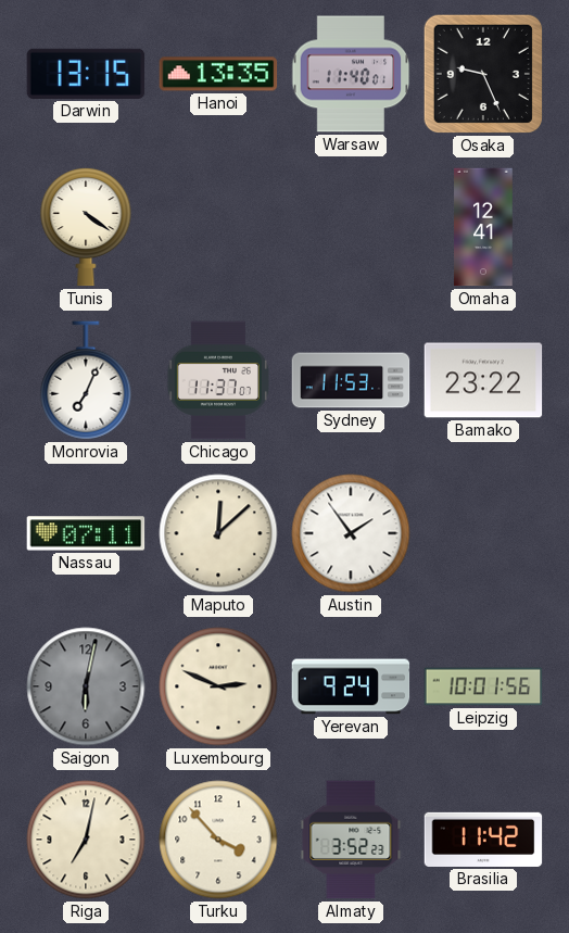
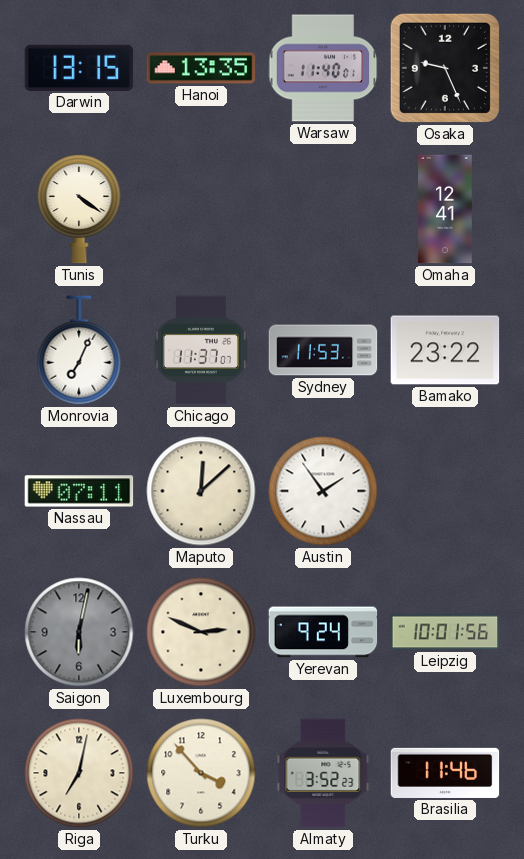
Brasilia: 11:42 -> 11:46 (445, 773)
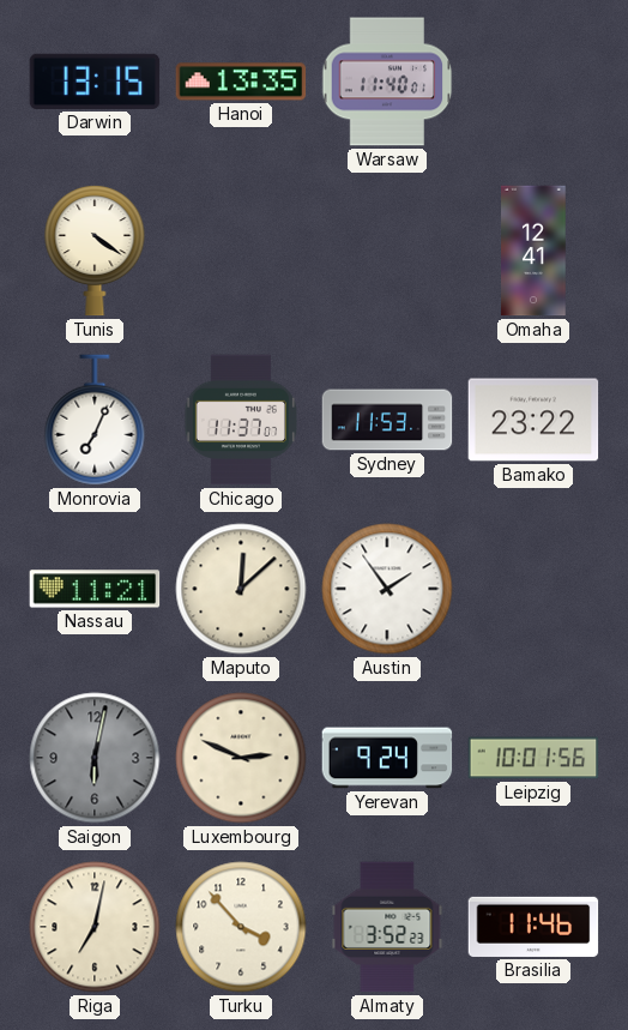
Osaka: 9:26 -> none (445, 68)
Nassau: 07:11 -> 11:21 (95, 589)
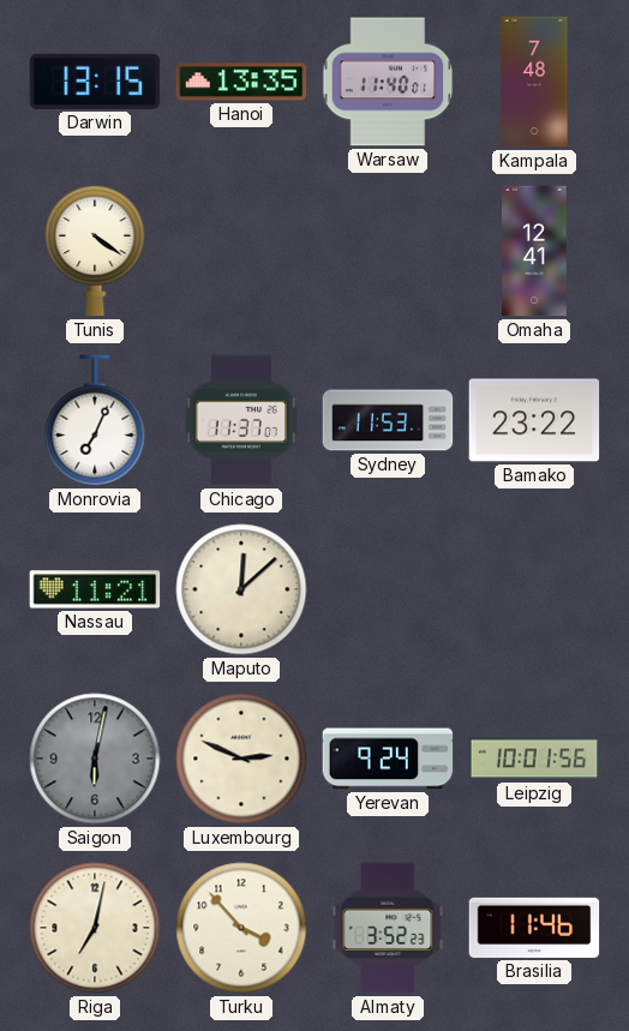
Kampala: none -> 7:48 (534, 82)
Austin: 1:54 -> none (387, 589)
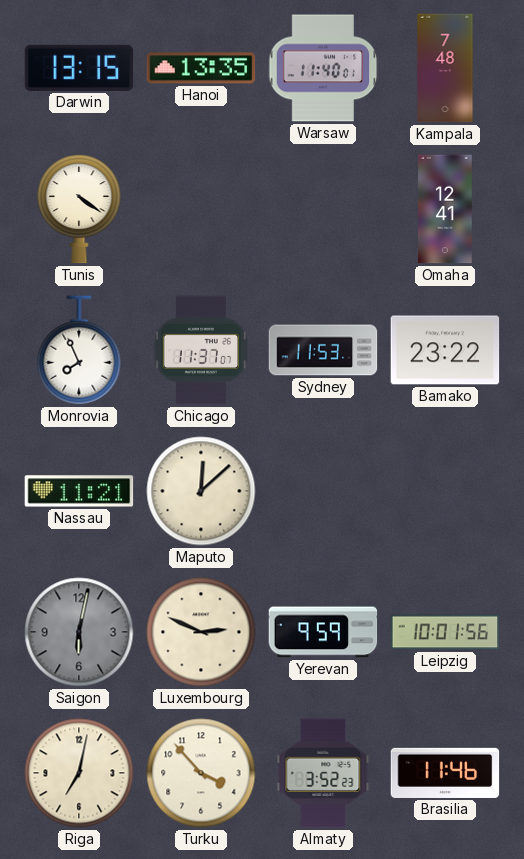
Monrovia: 7:04 -> 7:56 (79, 350)
Yerevan: 9:24 -> 9:59 (323, 632)
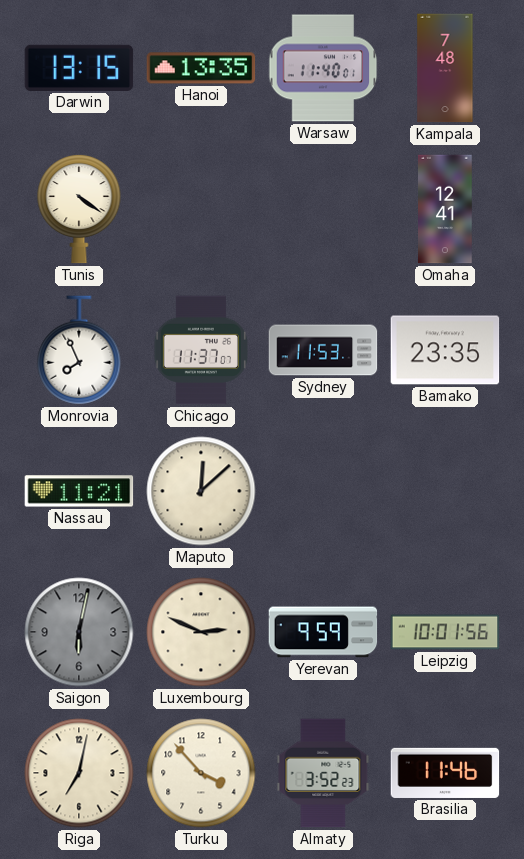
Bamako: 23:22 -> 23:35 (445, 350)
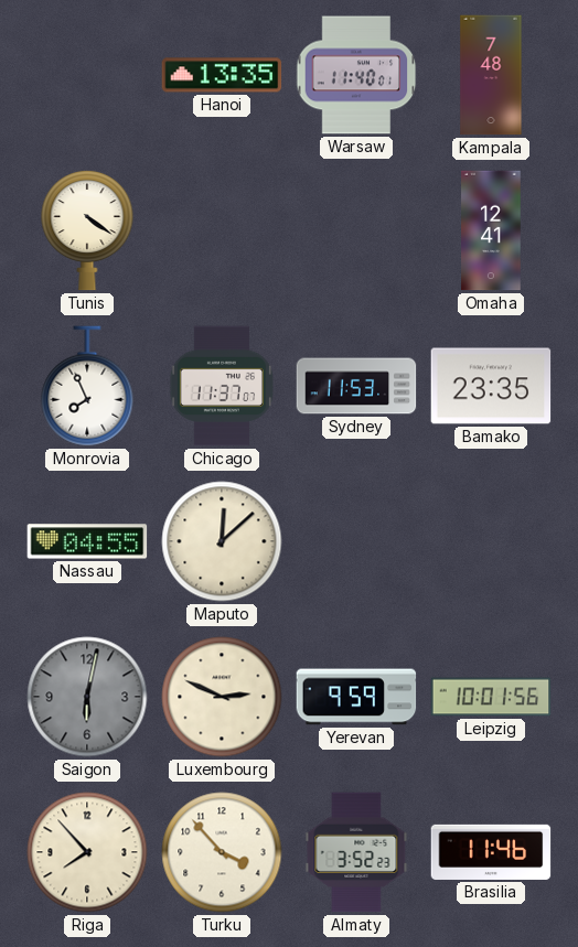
Darwin: 13:15 -> none (79, 68)
Nassau: 11:21 -> 04:55 (87, 541)
Riga: 7:02 -> 7:53 (87, 852)
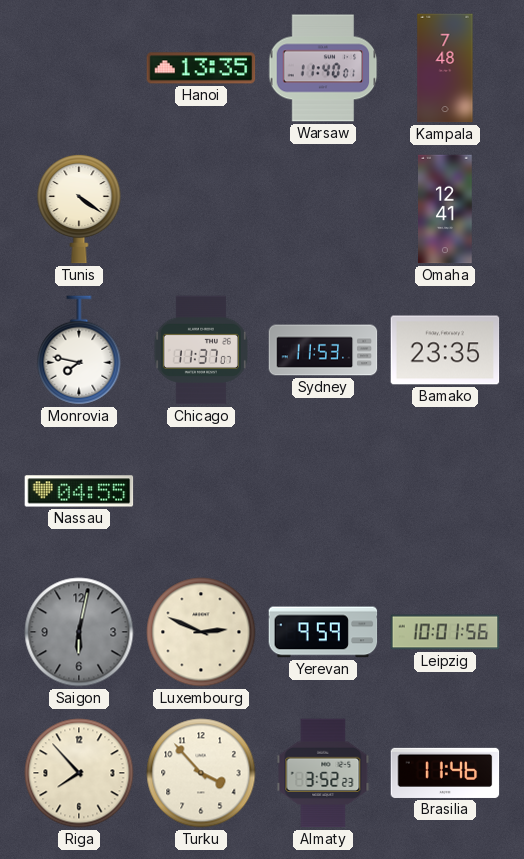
Monrovia: 7:56 -> 7:47 (79, 350)
Maputo: 12:08 -> none (222, 541)
